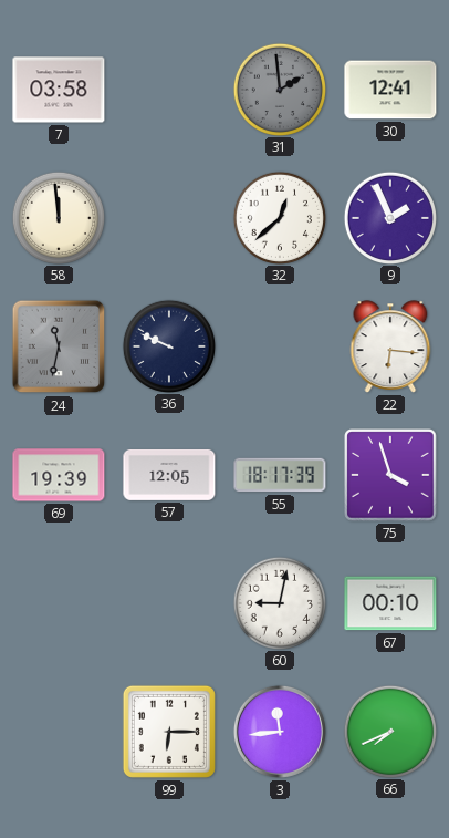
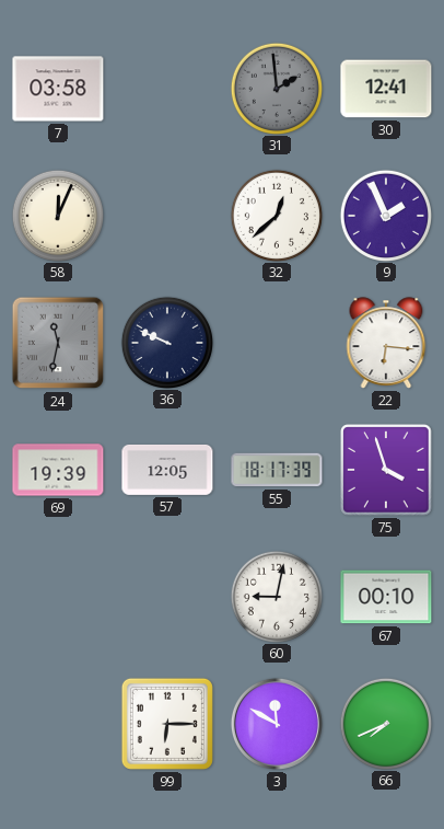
58: 11:59 -> 12:04 (57, 215)
3: 11:44 -> 11:50 (277, 724)
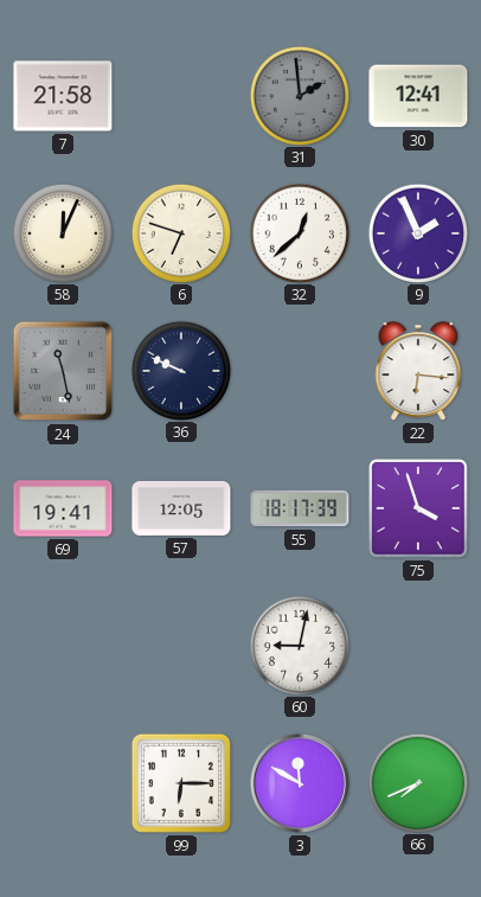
7: 03:58 -> 21:58 (63, 96)
6: none -> 6:48 (180, 232)
24: 11:32 -> 11:28 (63, 371)
69: 19:39 -> 19:41 (63, 508)
67: 00:10 -> none (386, 597)
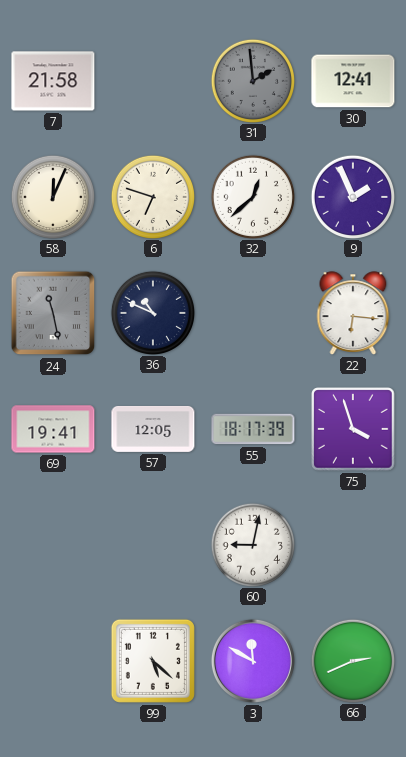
36: 9:49 -> 10:49 (152, 312)
99: 6:15 -> 5:22 (153, 661)
66: 7:41 -> 2:41 (352, 660)
